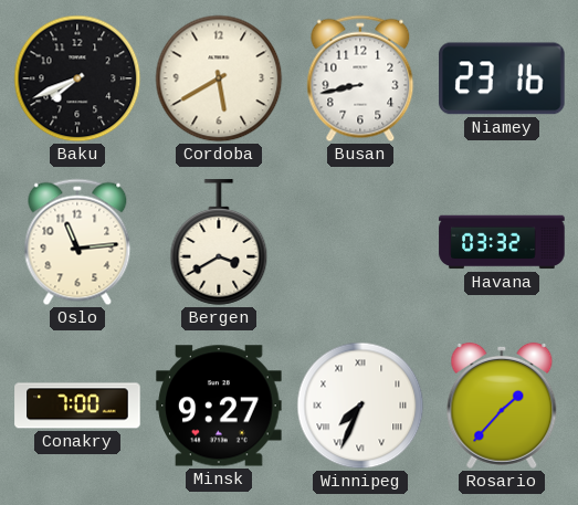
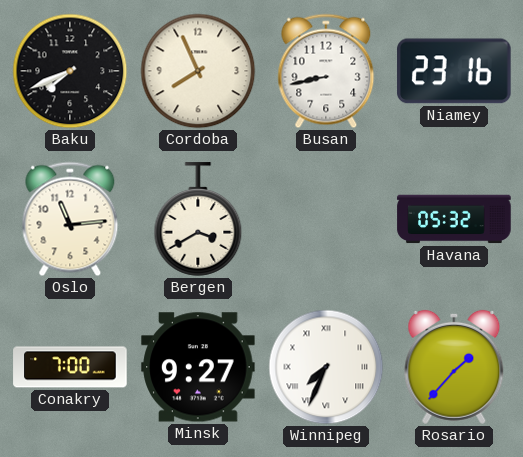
Cordoba: 5:40 -> 7:56 (198, 71)
Havana: 03:32 -> 05:32 (454, 219)
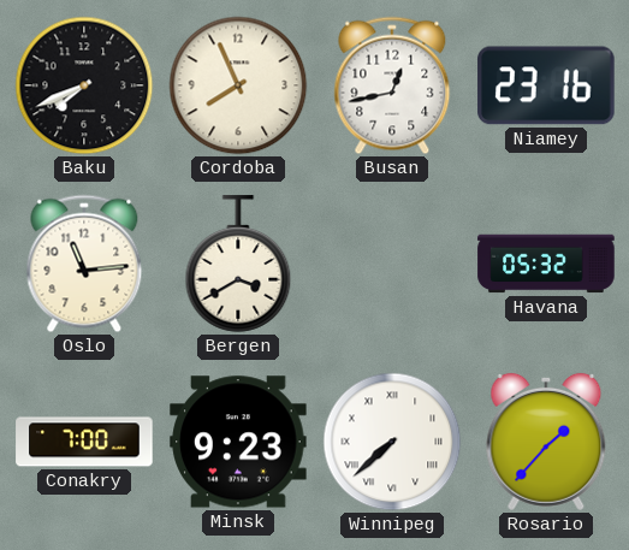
Busan: 8:43 -> 12:43 (392, 85)
Minsk: 9:27 -> 9:23 (238, 442)
Winnipeg: 7:34 -> 7:38 (392, 442)
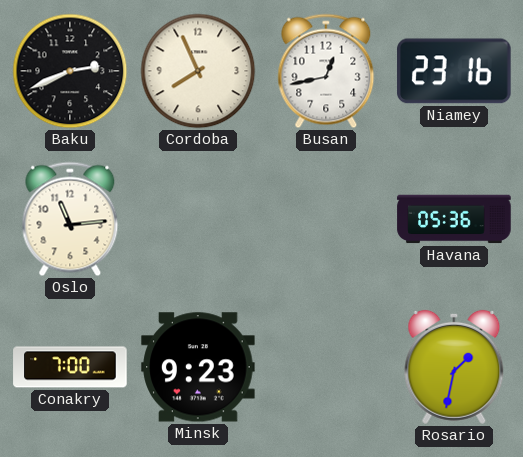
Baku: 7:41 -> 2:41 (70, 71)
Bergen: 3:40 -> none (238, 264)
Havana: 05:32 -> 05:36 (454, 219)
Winnipeg: 7:38 -> none (392, 442)
Rosario: 1:37 -> 1:32 (454, 367)
